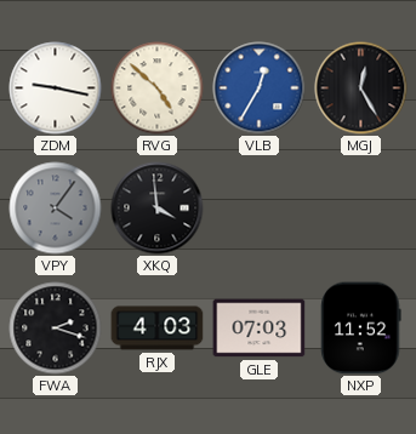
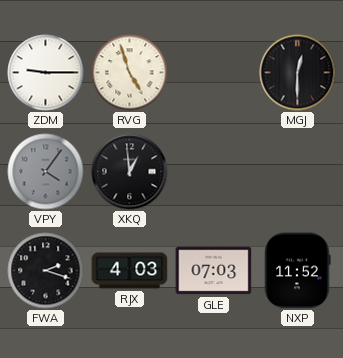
ZDM: 9:17 -> 9:15 (46, 73)
RVG: 4:52 -> 4:57 (130, 73)
VLB: 12:35 -> none (260, 88)
MGJ: 12:25 -> 12:30 (298, 73)
XKQ: 3:59 -> 12:59 (130, 172)
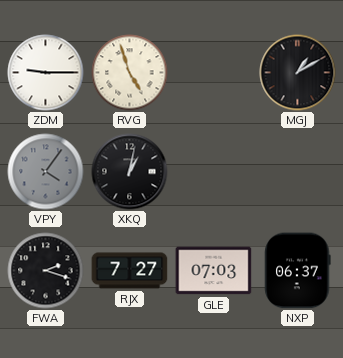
MGJ: 12:30 -> 1:10 (298, 73)
XKQ: 12:59 -> 1:02 (130, 172)
RJX: 4:03 -> 7:27 (130, 271)
NXP: 11:52 -> 06:37 (298, 271)
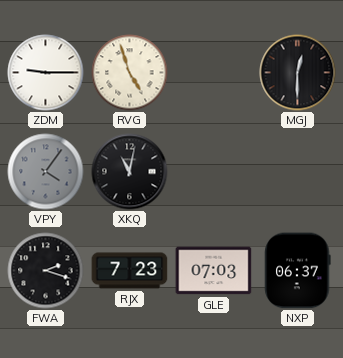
MGJ: 1:10 -> 12:30 (298, 73)
XKQ: 1:02 -> 11:02 (130, 172)
RJX: 7:27 -> 7:23 (130, 271)
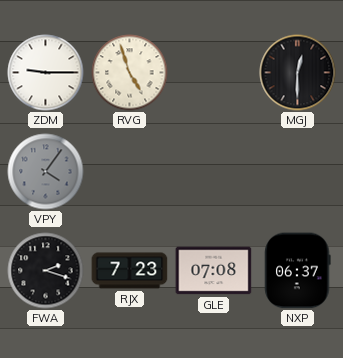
XKQ: 11:02 -> none (130, 172)
GLE: 07:03 -> 07:08 (214, 271)
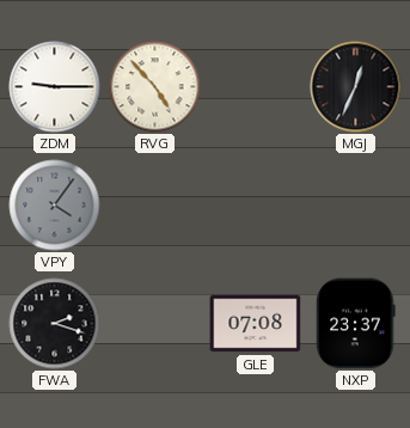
RVG: 4:57 -> 4:53 (155, 87)
MGJ: 12:30 -> 12:34 (356, 87)
RJX: 7:23 -> none (130, 271)
NXP: 06:37 -> 23:37 (356, 324)
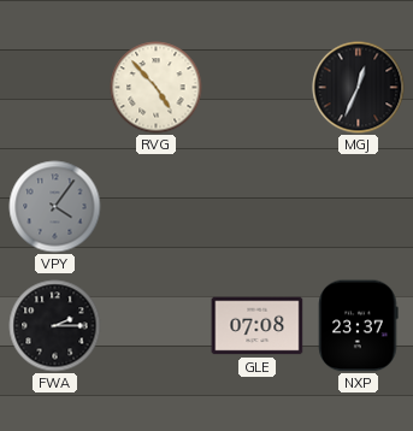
ZDM: 9:15 -> none (55, 87)
FWA: 2:18 -> 2:15 (55, 326)
